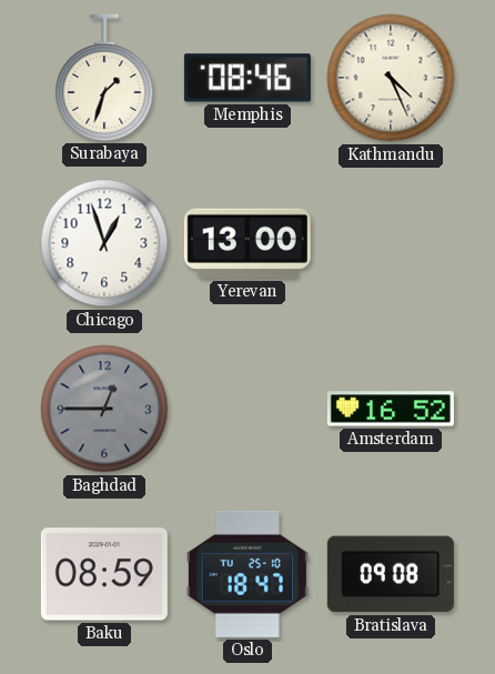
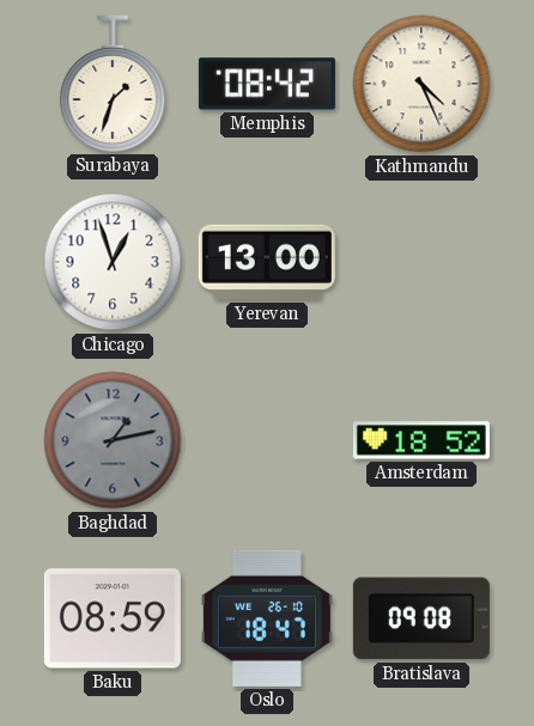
Memphis: 08:46 -> 08:42 (267, 84)
Baghdad: 12:45 -> 1:13 (113, 440)
Amsterdam: 16:52 -> 18:52 (421, 440)
Oslo date: TU 25-10 -> WE 26-10 (267, 618)
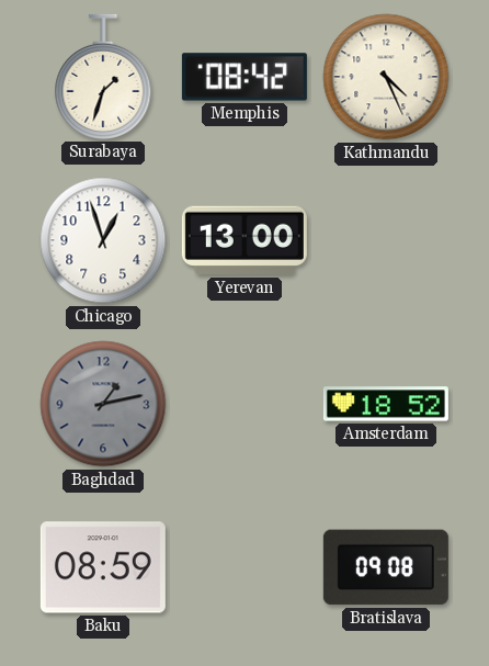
Oslo: 18:47 -> none (267, 618)
